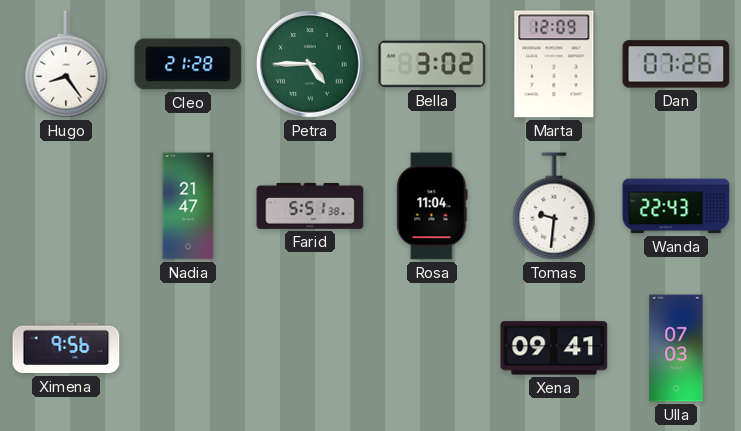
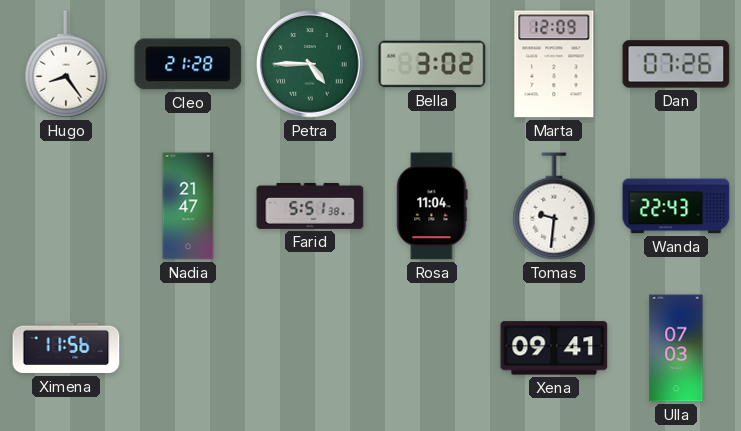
Ximena: 9:56 -> 11:56 (66, 348)
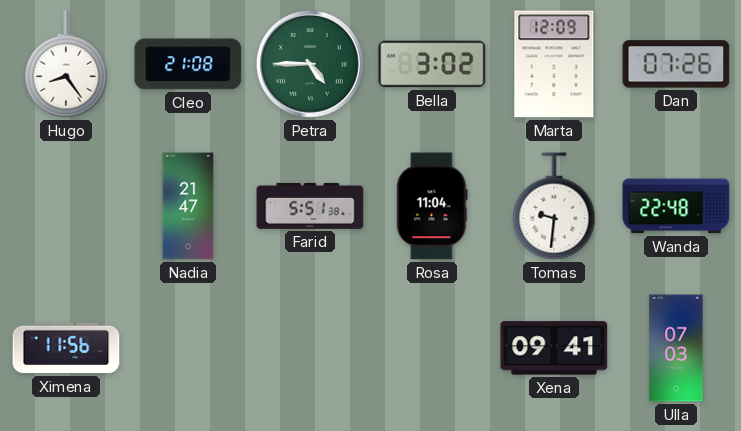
Cleo: 21:28 -> 21:08 (188, 64)
Wanda: 22:43 -> 22:48 (676, 206)
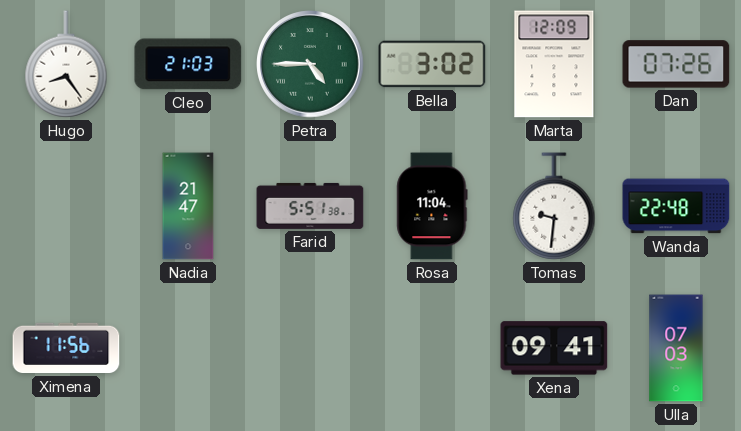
Cleo: 21:08 -> 21:03 (188, 64)
